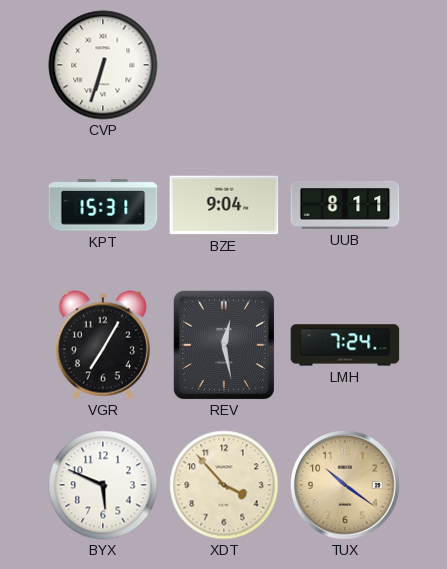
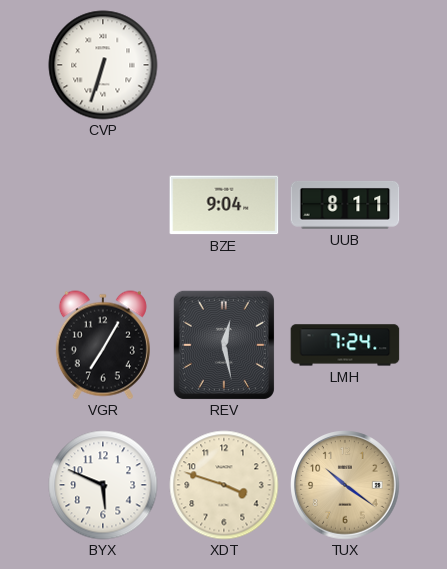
KPT: 15:31 -> none (103, 205)
XDT: 3:53 -> 3:48 (224, 485)
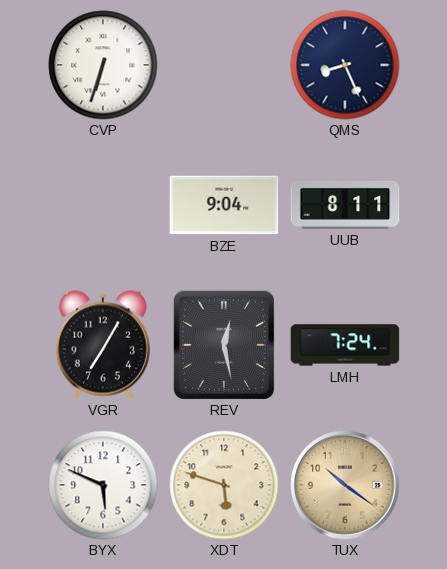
QMS: none -> 8:26 (345, 65)
XDT: 3:48 -> 5:48 (224, 485)
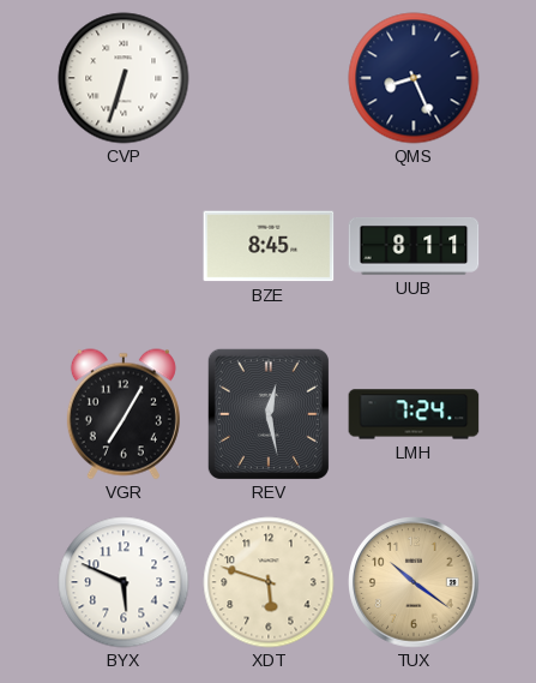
BZE: 9:04 -> 8:45 (269, 246)
